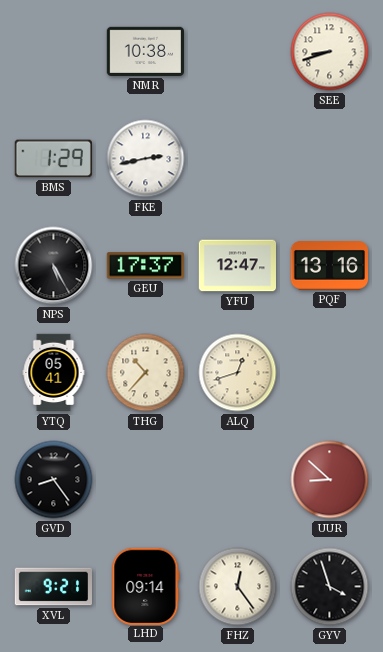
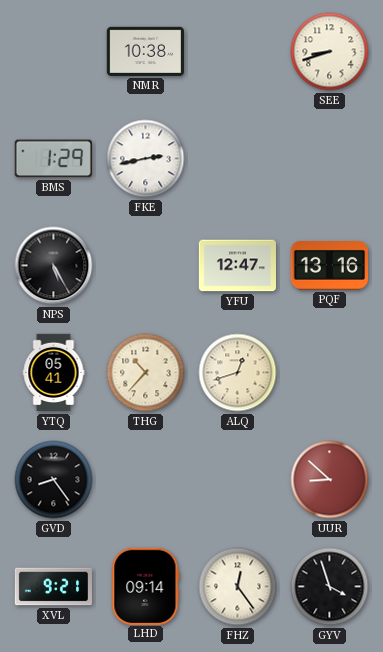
GEU: 17:37 -> none (145, 266)
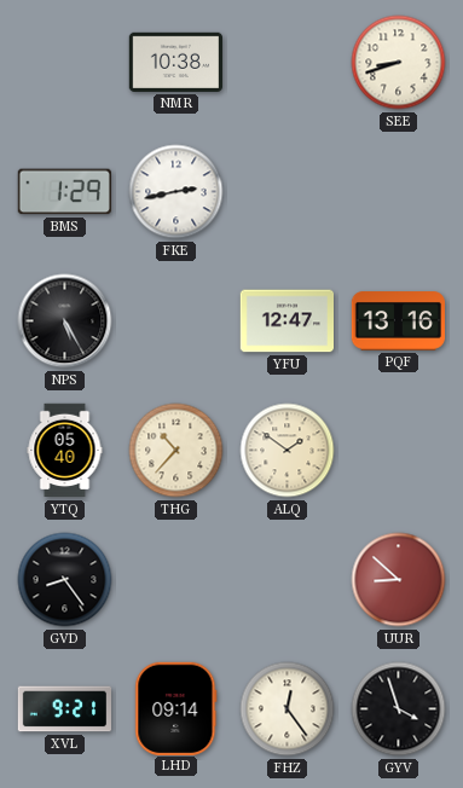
YTQ: 05:41 -> 05:40 (65, 451)
ALQ: 12:42 -> 1:51 (288, 451)
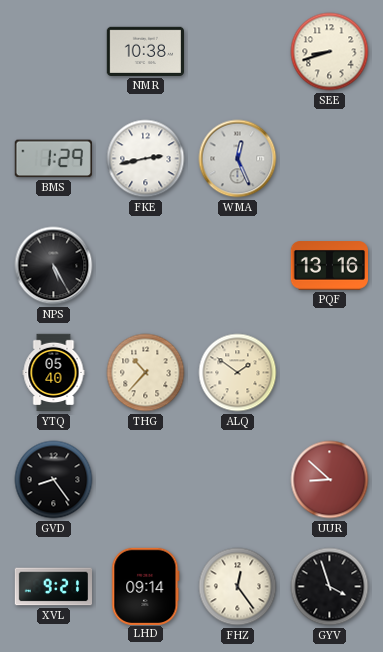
WMA: none -> 12:26 (238, 159)
YFU: 12:47 -> none (287, 321)
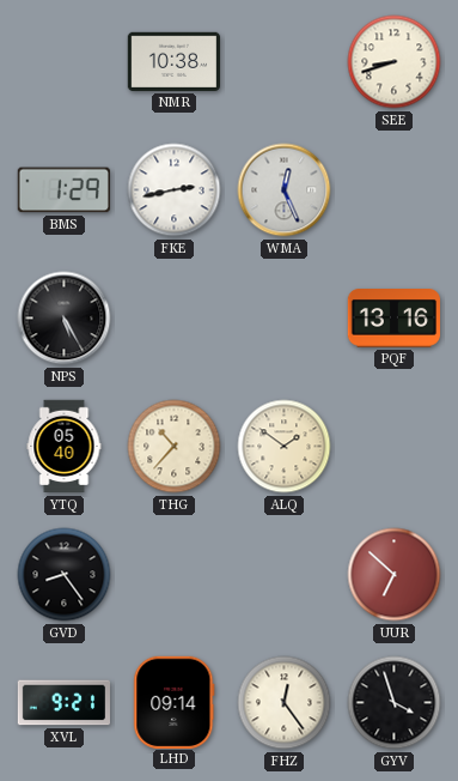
UUR: 8:52 -> 6:52 (395, 575)
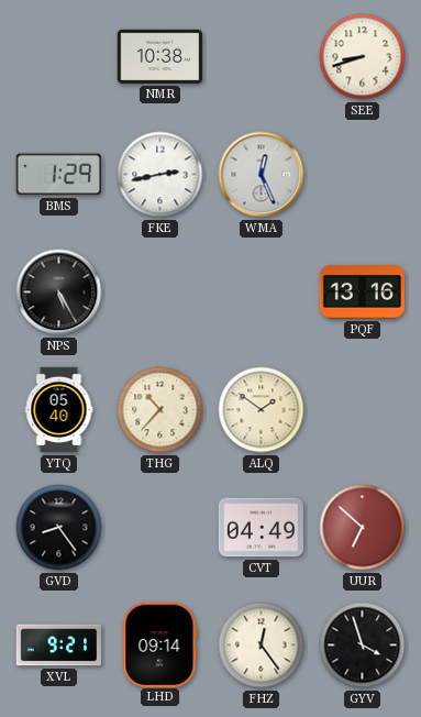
CVT: none -> 04:49 (261, 528)
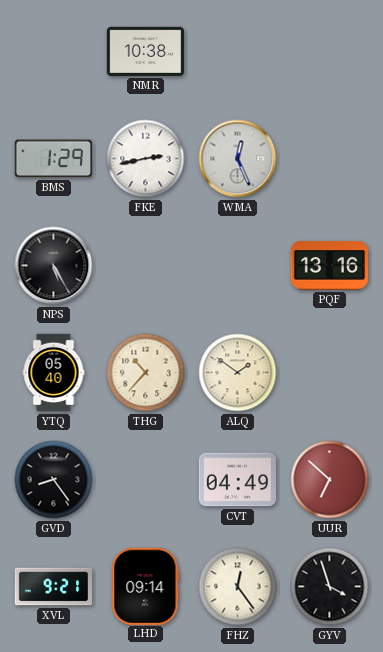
SEE: 8:42 -> none (363, 57)
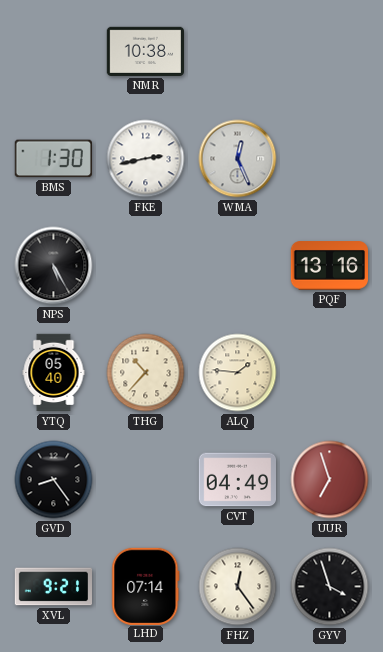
BMS: 1:29 -> 1:30 (53, 159)
ALQ: 1:51 -> 1:46 (238, 373)
UUR: 6:52 -> 6:57 (330, 480)
LHD: 09:14 -> 07:14 (146, 586)
